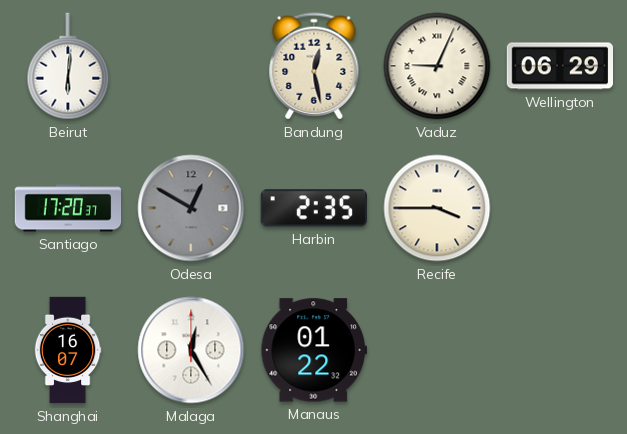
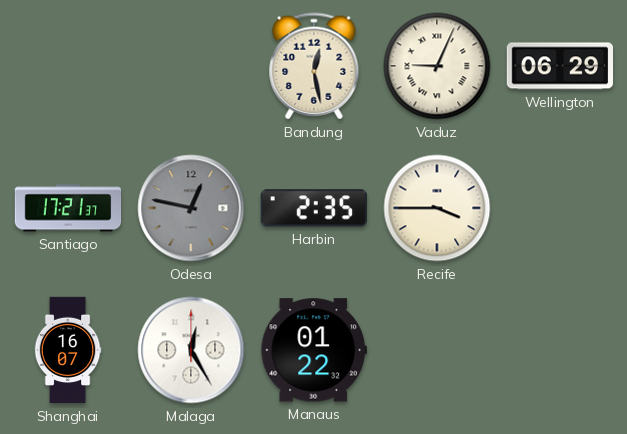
Beirut: 6:01 -> none (68, 66)
Santiago: 17:20 -> 17:21 (68, 208)
Odesa: 12:50 -> 12:47 (191, 208)
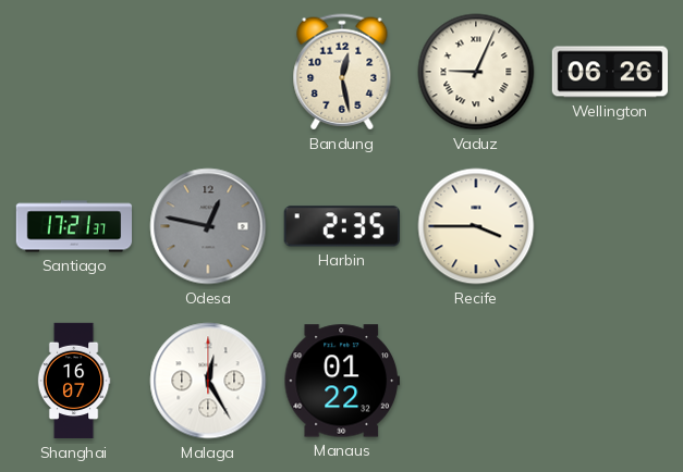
Wellington: 06:29 -> 06:26 (610, 72)
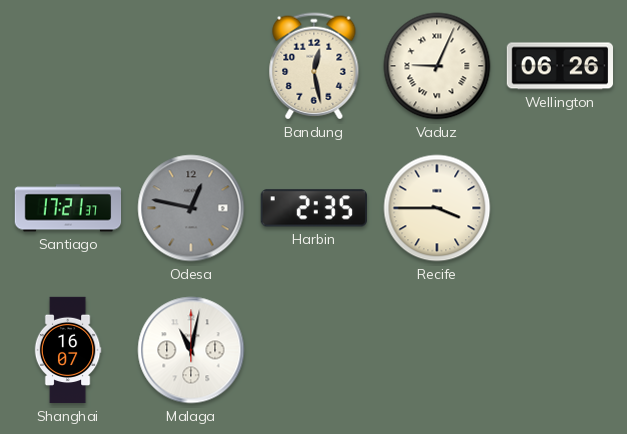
Malaga: 12:25 -> 11:02 (191, 350)
Manaus: 01:22 -> none (341, 381)
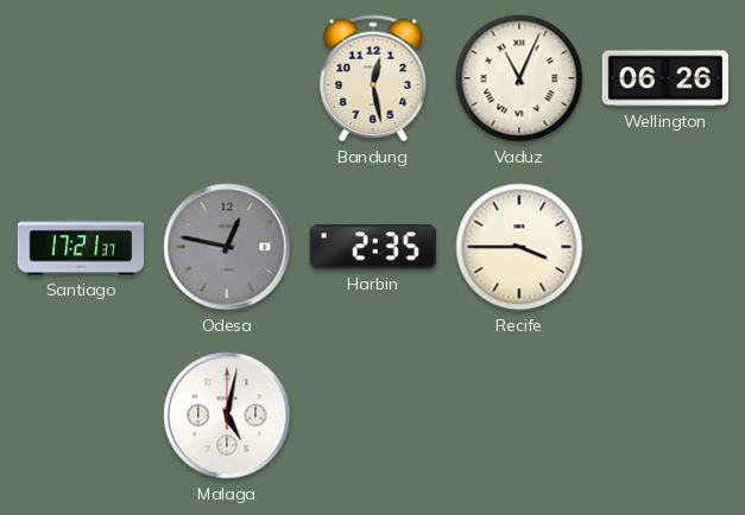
Vaduz: 9:04 -> 11:04 (519, 78)
Shanghai: 16:07 -> none (68, 350)
Malaga: 11:02 -> 5:02 (227, 415)
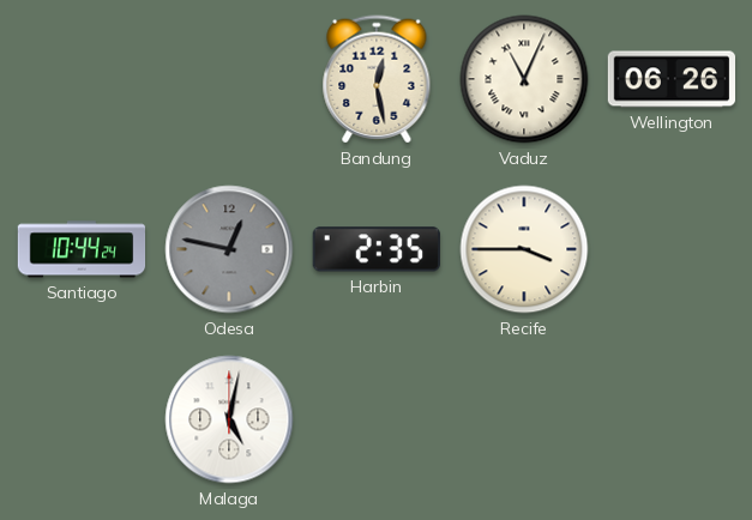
Santiago: 17:21 -> 10:44 (82, 249)
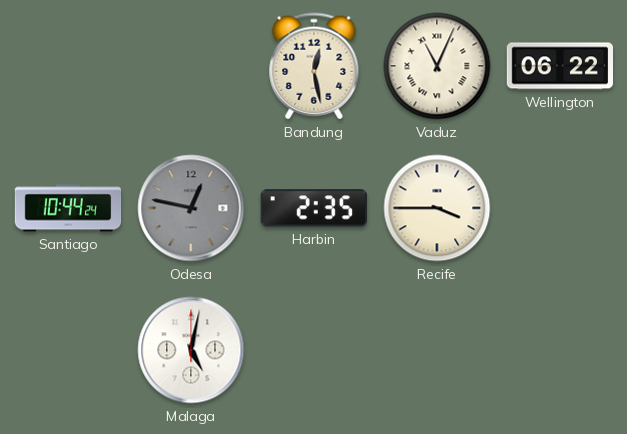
Wellington: 06:26 -> 06:22 (560, 66)
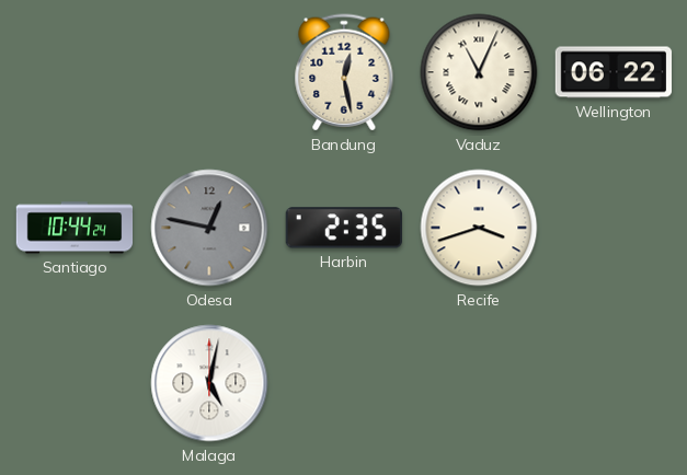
Recife: 3:45 -> 3:42 (479, 228)
